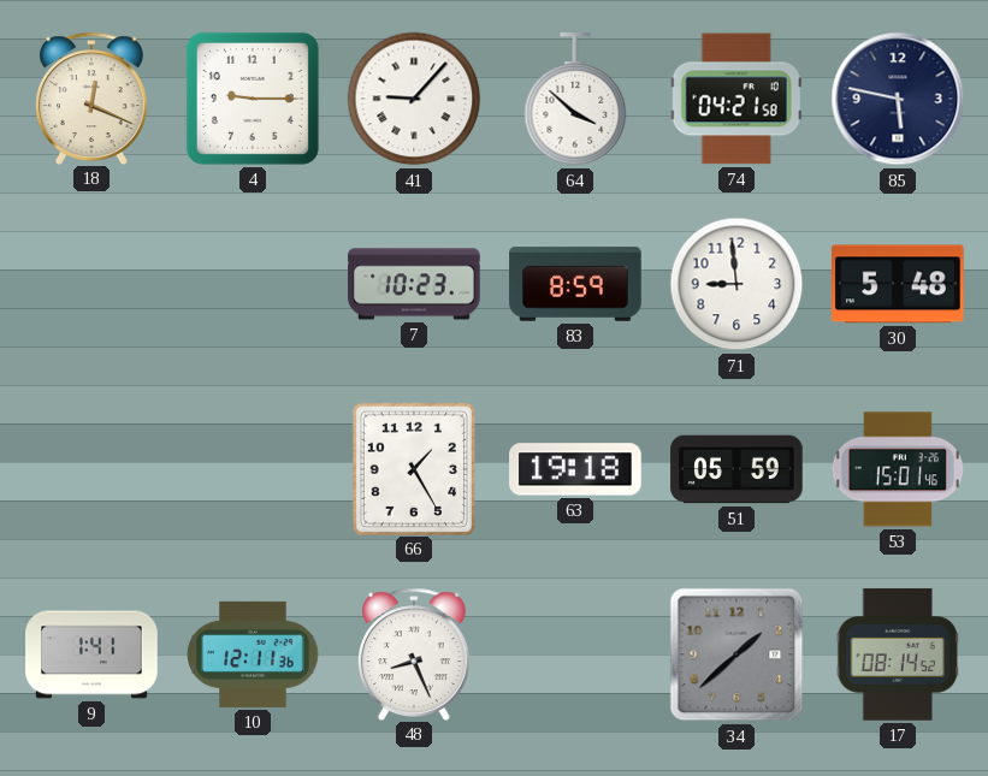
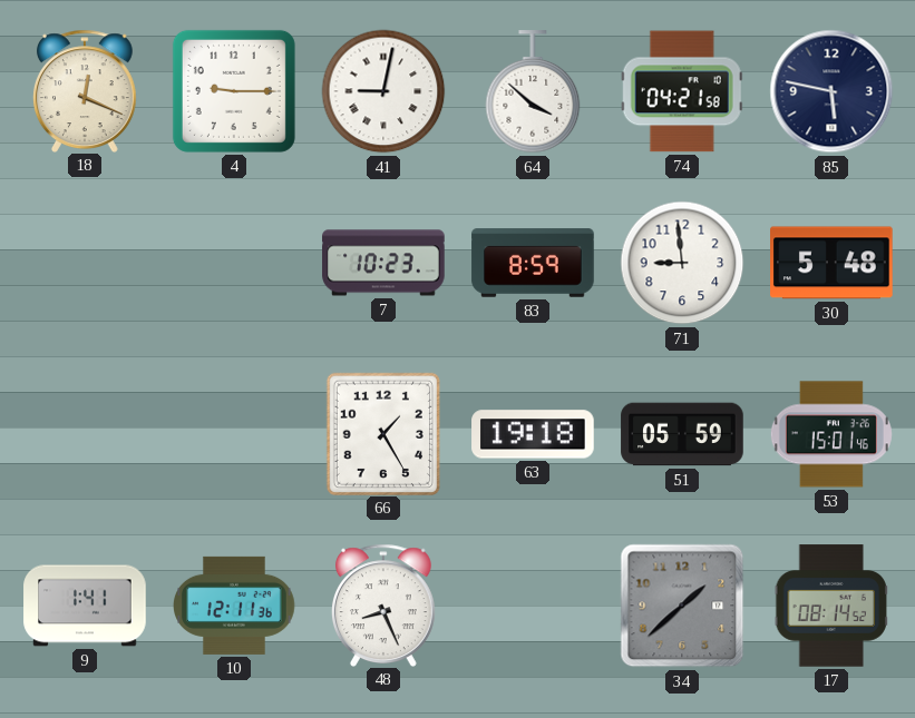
41: 9:07 -> 9:02 (383, 91)
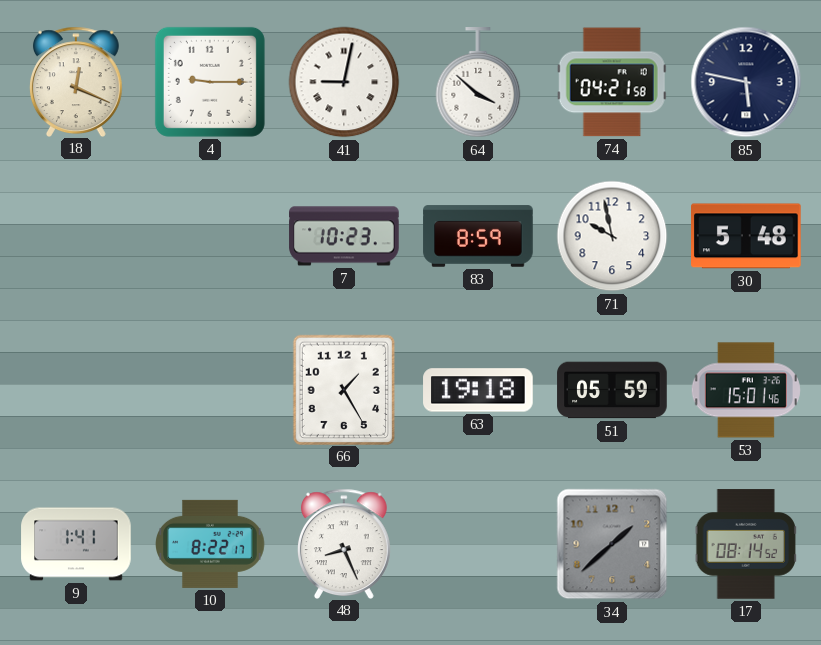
71: 8:59 -> 9:58 (612, 236)
10: 12:11 -> 8:22 (211, 544)
